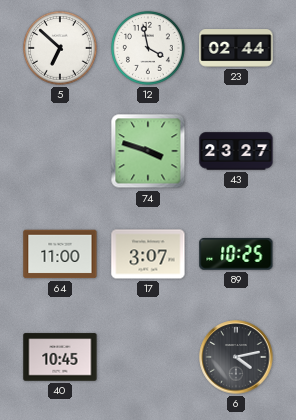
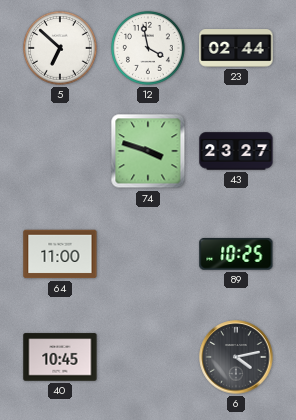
17: 3:07 -> none (148, 254)
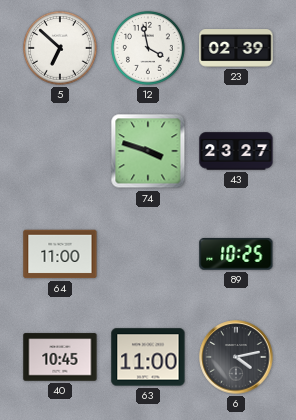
23: 02:44 -> 02:39 (236, 48)
63: none -> 11:00 (148, 357)
